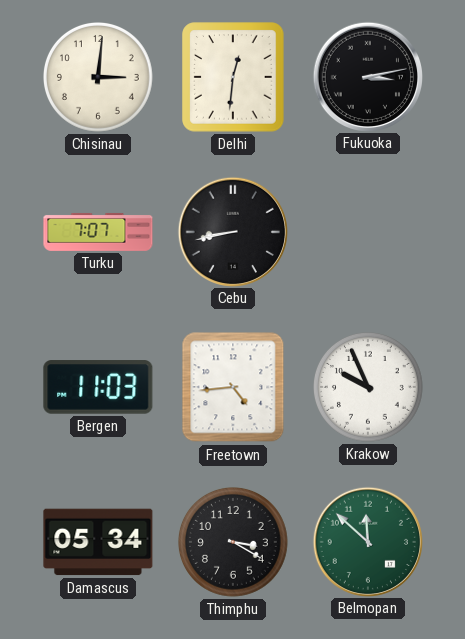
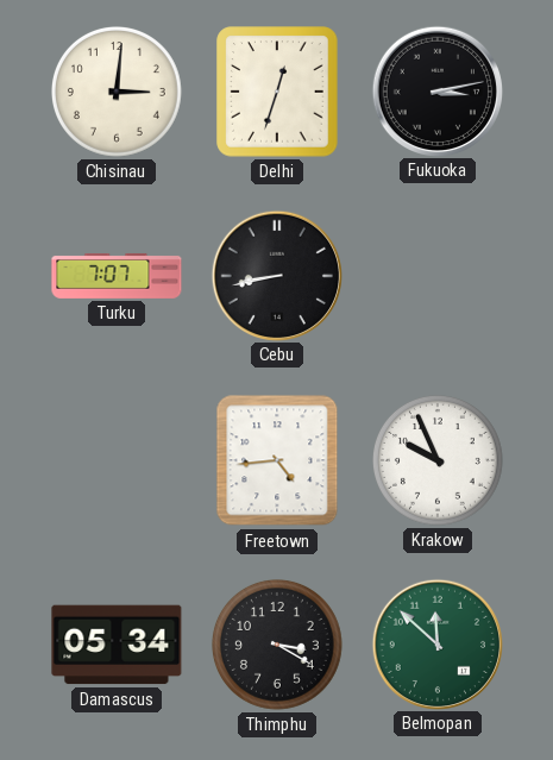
Delhi: 12:31 -> 12:33 (277, 92)
Bergen: 11:03 -> none (98, 387)
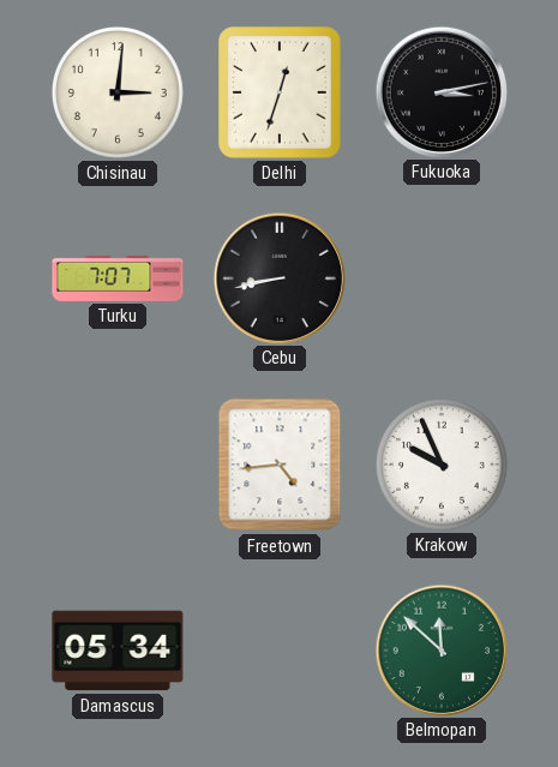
Thimphu: 3:20 -> none (278, 646)
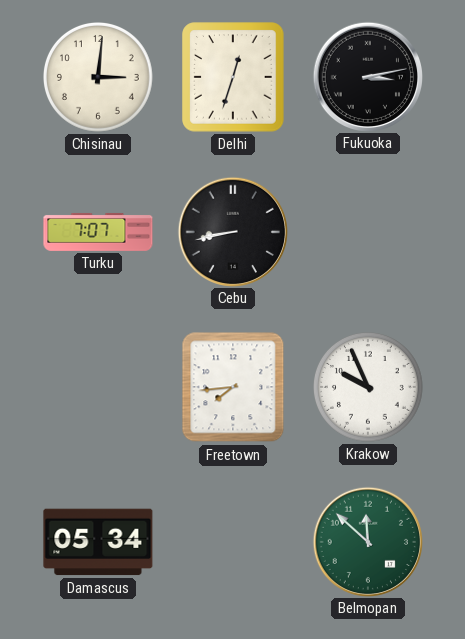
Freetown: 4:44 -> 7:44 (233, 387)
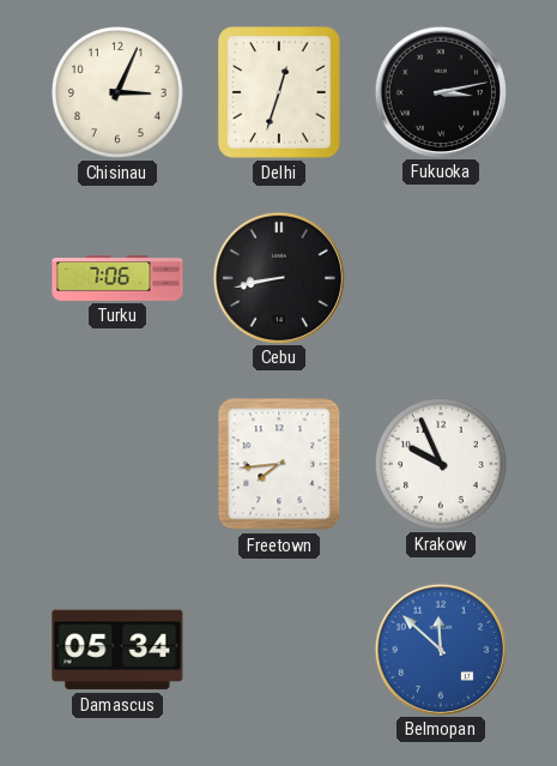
Chisinau: 3:01 -> 3:04 (119, 94)
Turku: 7:07 -> 7:06 (117, 278)
Belmopan dial: green -> blue (440, 649)
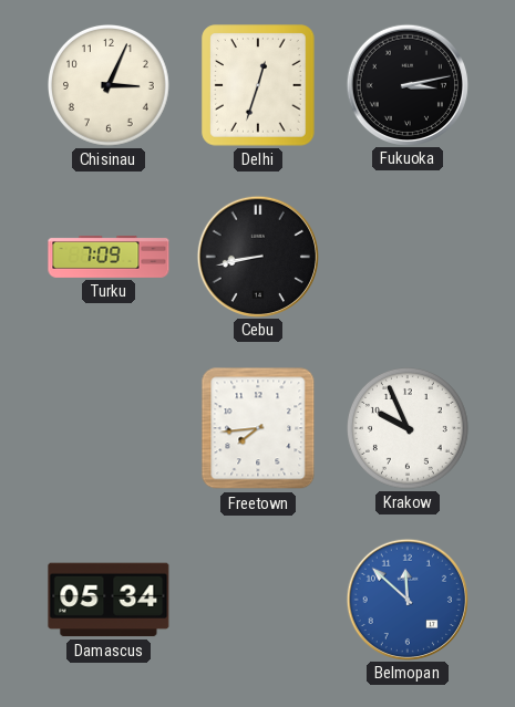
Turku: 7:06 -> 7:09 (109, 257)
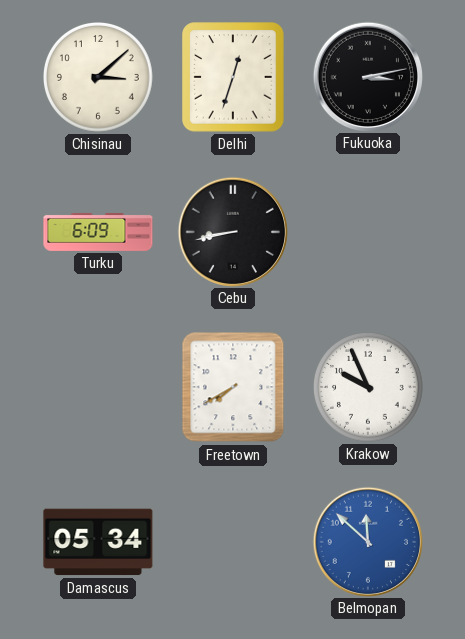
Chisinau: 3:04 -> 3:08 (99, 78)
Turku: 7:09 -> 6:09 (98, 232)
Freetown: 7:44 -> 7:40 (233, 387)
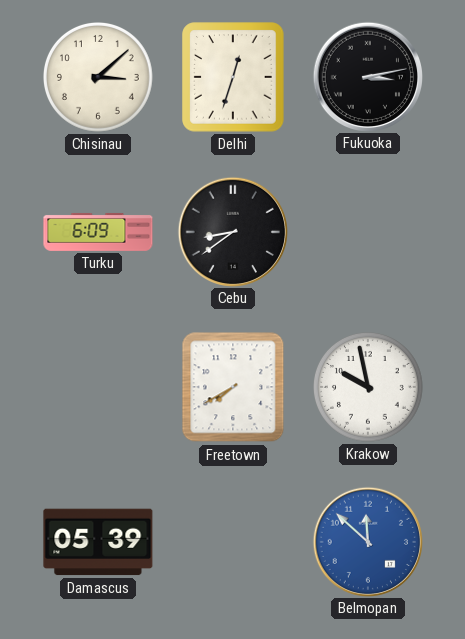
Cebu: 8:43 -> 8:39 (232, 231)
Krakow: 9:56 -> 9:58 (369, 388)
Damascus: 05:34 -> 05:39 (98, 542)
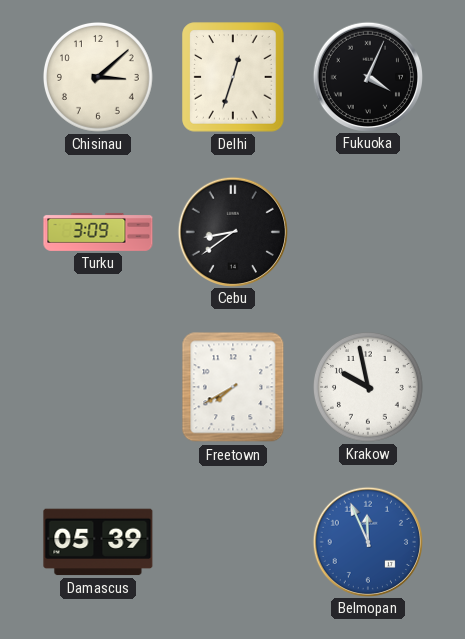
Fukuoka: 3:13 -> 4:04 (367, 76)
Turku: 6:09 -> 3:09 (98, 232)
Belmopan: 11:52 -> 11:56 (367, 541)
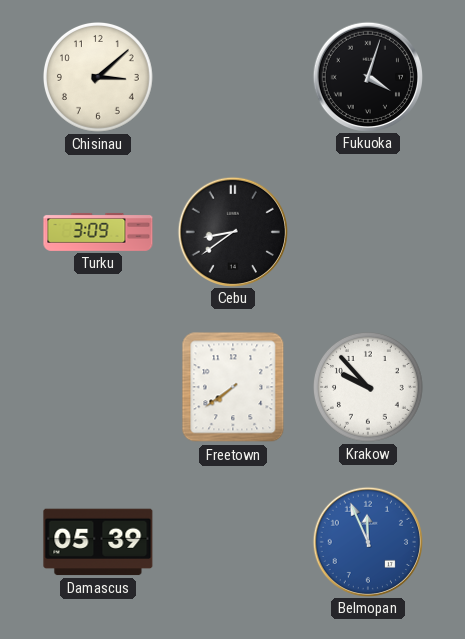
Delhi: 12:33 -> none (233, 77)
Fukuoka: 4:04 -> 4:03 (367, 76)
Freetown: 7:40 -> 7:39 (233, 387)
Krakow: 9:58 -> 9:53 (369, 388)
